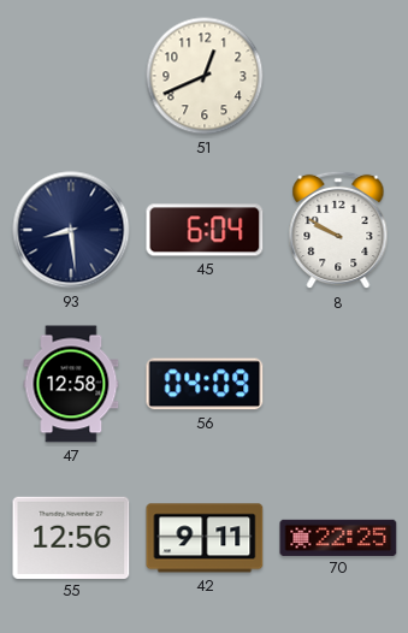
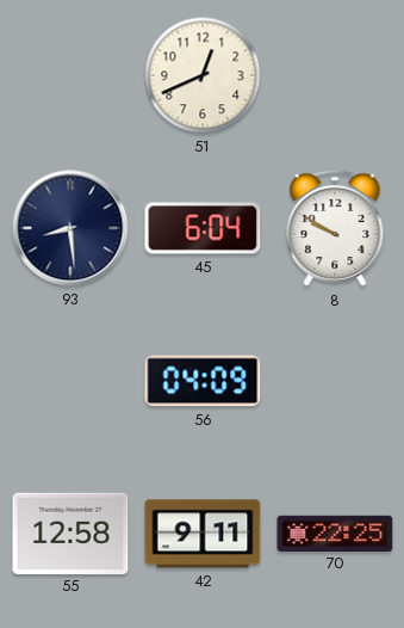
47: 12:58 -> none (71, 384)
55: 12:56 -> 12:58 (70, 532)
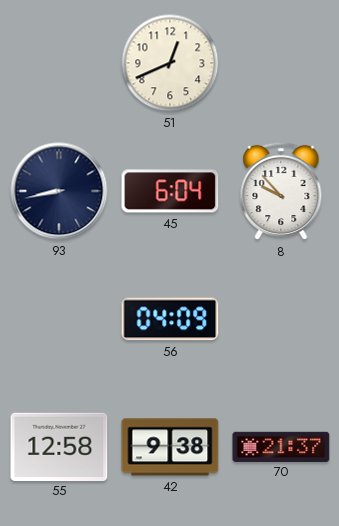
93: 8:29 -> 8:43 (59, 191)
8: 9:50 -> 9:53 (281, 191)
42: 9:11 -> 9:38 (170, 447)
70: 22:25 -> 21:37 (281, 446)
